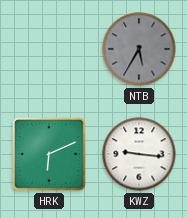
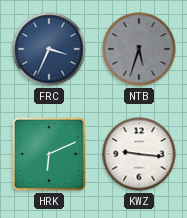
FRC: none -> 3:34 (49, 49)
NTB: 5:35 -> 5:33 (139, 49)
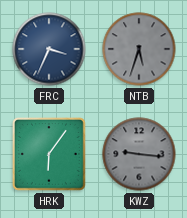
HRK: 6:11 -> 6:06 (50, 155)
KWZ dial: white -> grey (139, 154)
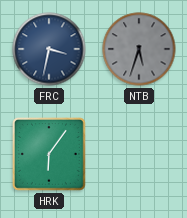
FRC: 3:34 -> 3:32 (49, 49)
KWZ: 9:16 -> none (139, 154)
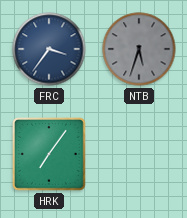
FRC: 3:32 -> 3:36 (49, 49)
HRK: 6:06 -> 7:06 (50, 155)
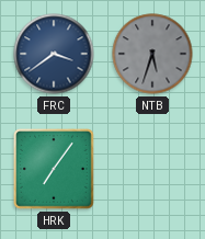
FRC: 3:36 -> 3:39 (54, 54)
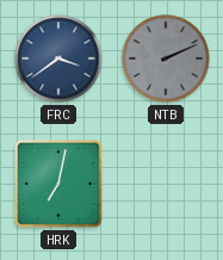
NTB: 5:33 -> 2:11 (166, 58)
HRK: 7:06 -> 7:02 (60, 185)
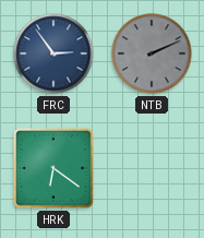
FRC: 3:39 -> 2:54 (53, 53)
HRK: 7:02 -> 6:21 (55, 169)
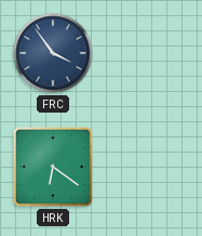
FRC: 2:54 -> 3:54 (53, 53)
NTB: 2:11 -> none (152, 53)
